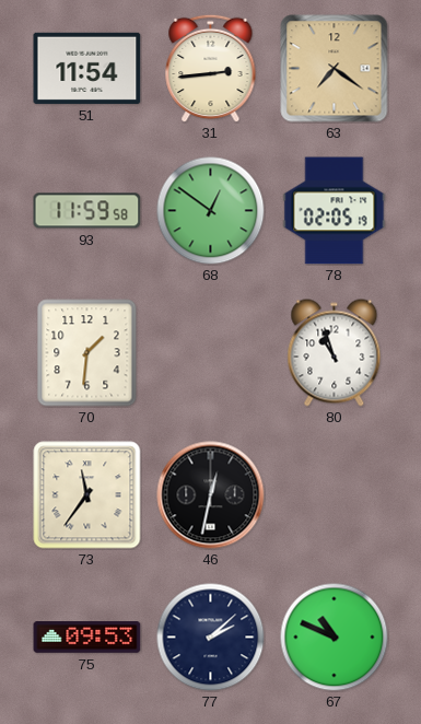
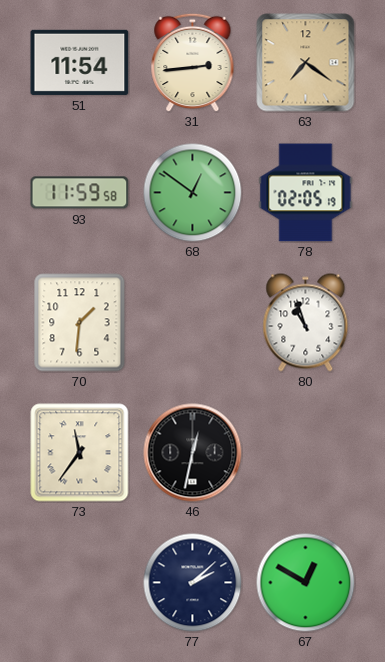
75: 09:53 -> none (87, 638)
67: 10:49 -> 12:50 (306, 583)
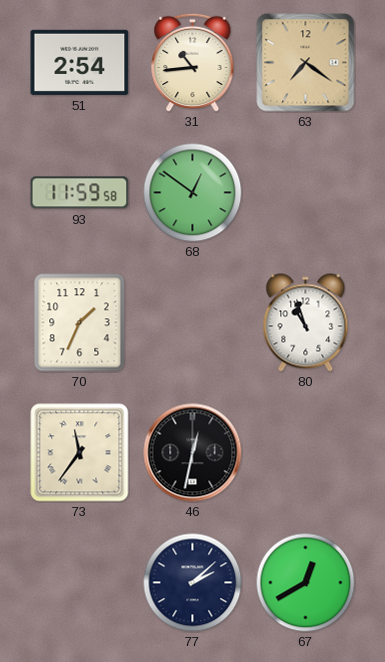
51: 11:54 -> 2:54 (80, 62)
31: 2:44 -> 10:44 (193, 62)
78: 02:05 -> none (306, 193)
70: 1:31 -> 1:34 (80, 323)
67: 12:50 -> 12:40 (306, 583)
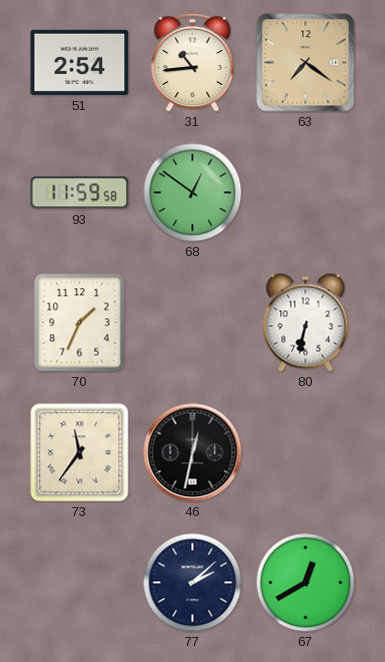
80: 10:57 -> 6:32 (306, 323)
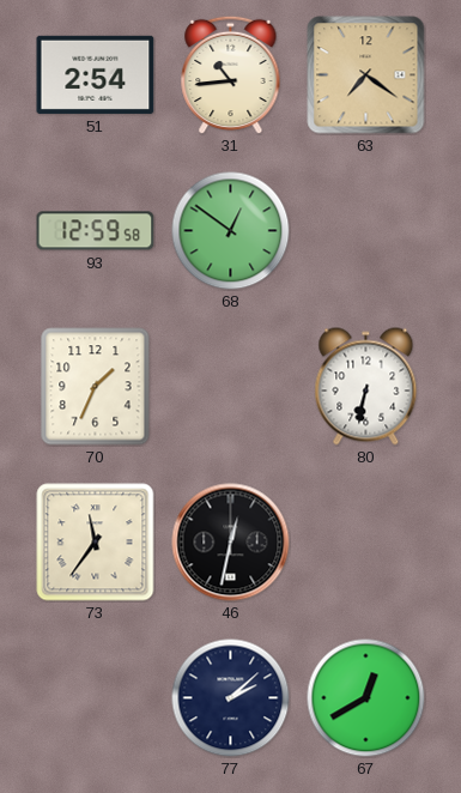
93: 11:59 -> 12:59 (96, 231)
